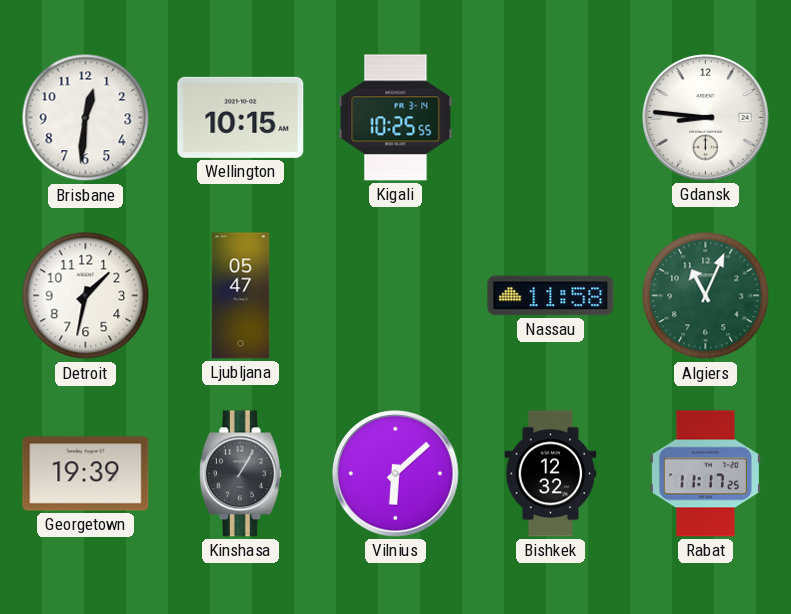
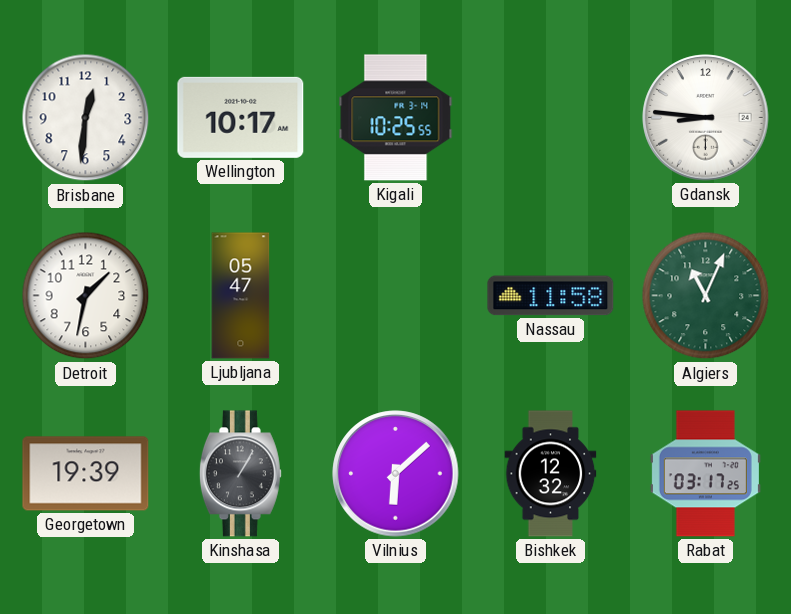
Wellington: 10:15 -> 10:17 (241, 117)
Rabat: 11:17 -> 03:17 (705, 474)
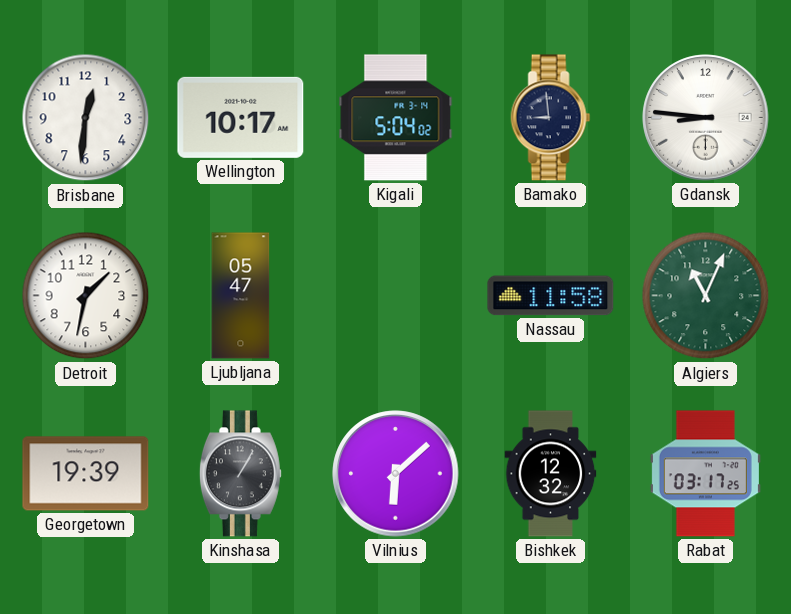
Kigali: 10:25 -> 5:04 (396, 118)
Bamako: none -> 8:59 (551, 118)
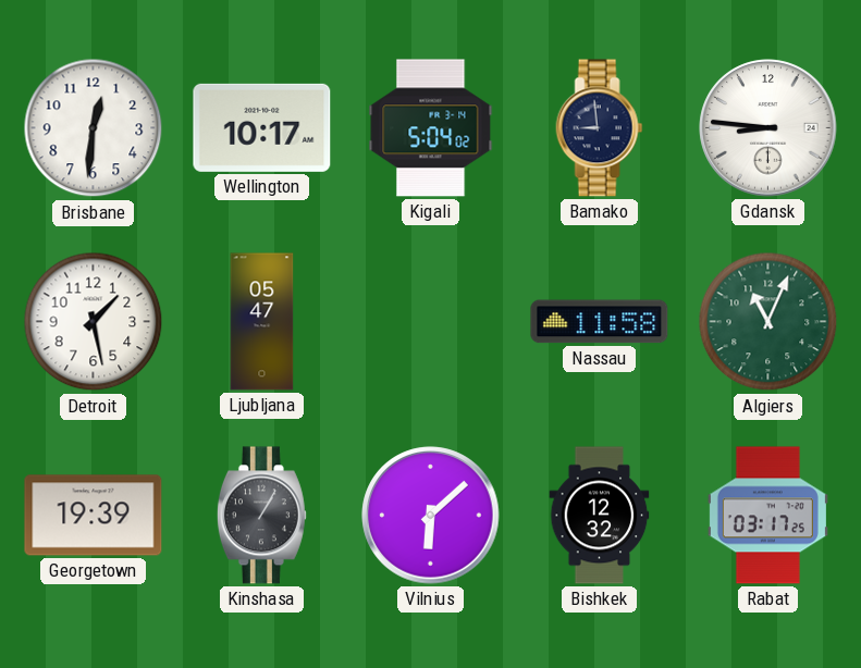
Detroit: 1:32 -> 1:28 (94, 322)
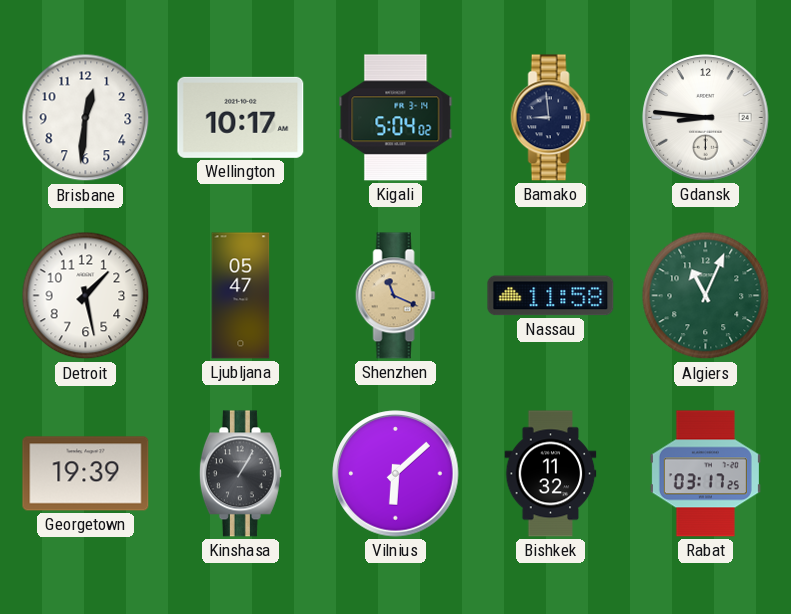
Shenzhen: none -> 11:19 (396, 296)
Bishkek: 12:32 -> 11:32 (551, 474)
